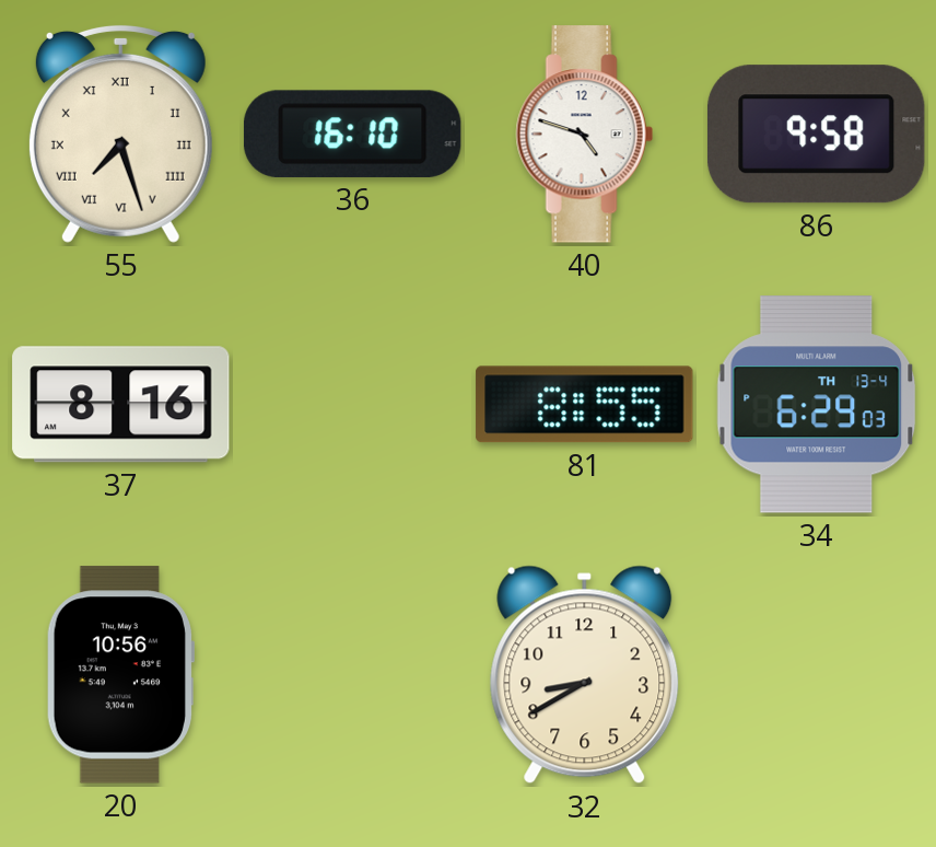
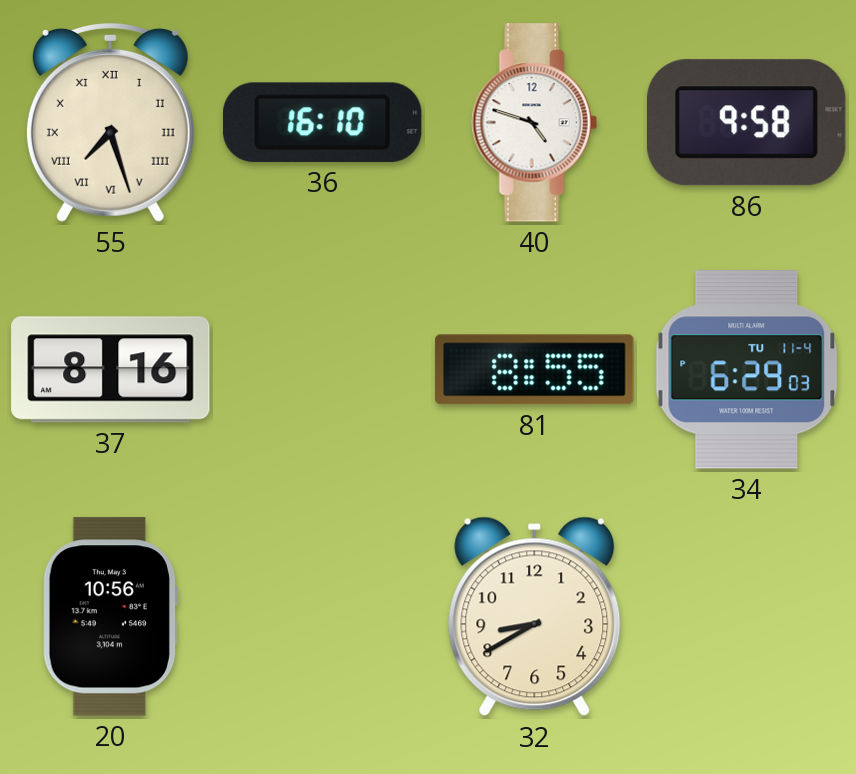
34 date: TH 13-4 -> TU 11-4 (747, 370)
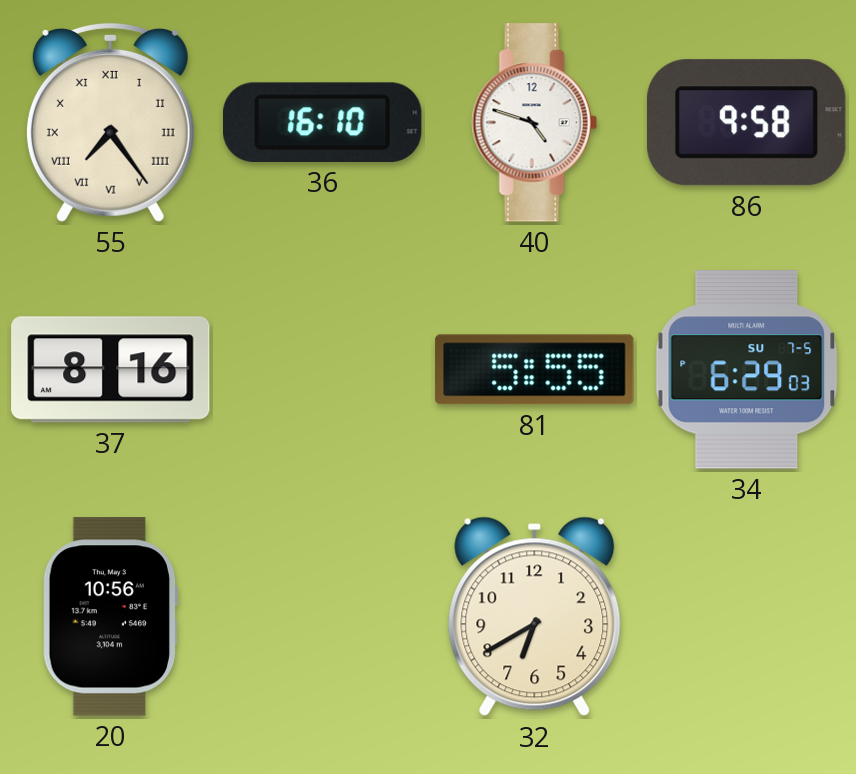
55: 7:27 -> 7:24 (110, 122)
81: 8:55 -> 5:55 (535, 370)
34 date: TU 11-4 -> SU 7-5 (747, 370)
32: 8:40 -> 6:40 (535, 617)
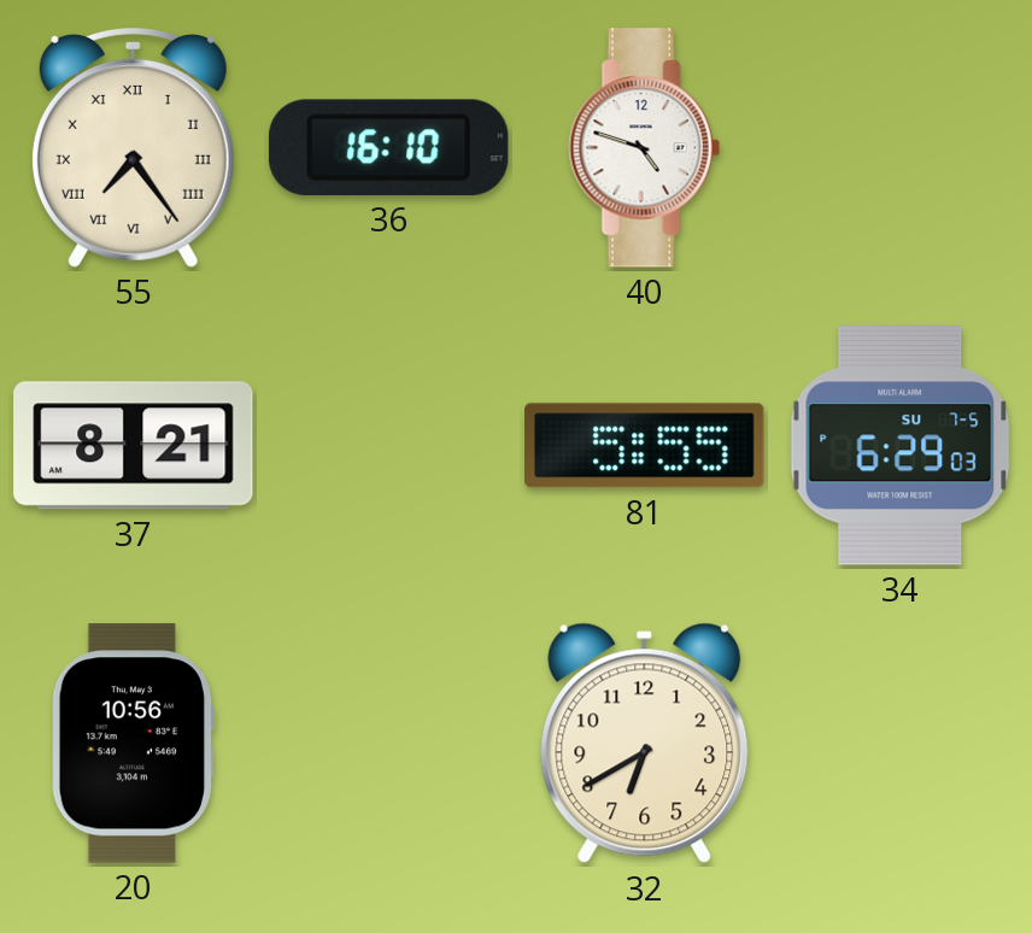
86: 9:58 -> none (746, 123)
37: 8:16 -> 8:21 (134, 446)
